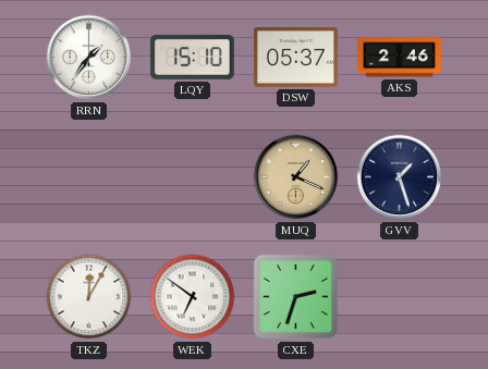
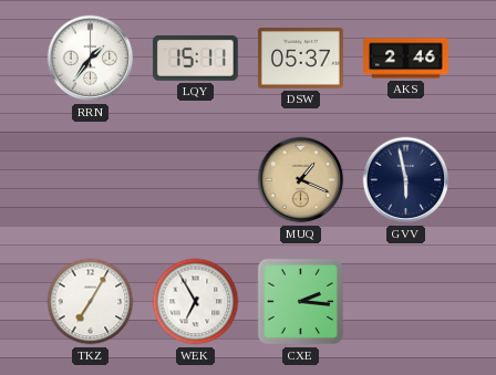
LQY: 15:10 -> 15:11 (195, 58)
GVV: 1:27 -> 5:58 (406, 180)
TKZ: 12:05 -> 7:05 (91, 302)
WEK: 6:51 -> 6:55 (196, 302)
CXE: 2:33 -> 2:16 (301, 302)
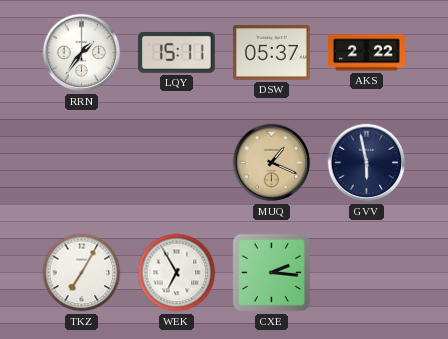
AKS: 2:46 -> 2:22 (367, 53)
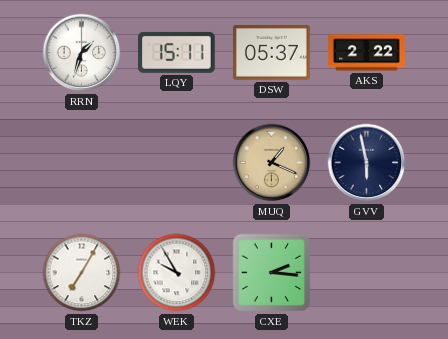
RRN: 1:36 -> 1:33 (82, 53)
WEK: 6:55 -> 9:55 (177, 273)
